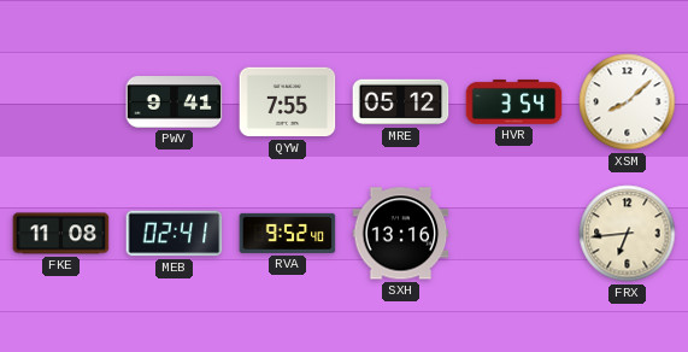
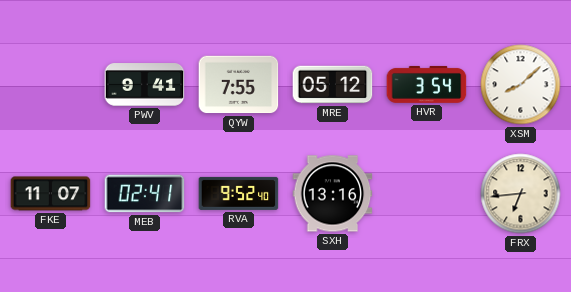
FKE: 11:08 -> 11:07 (51, 194)
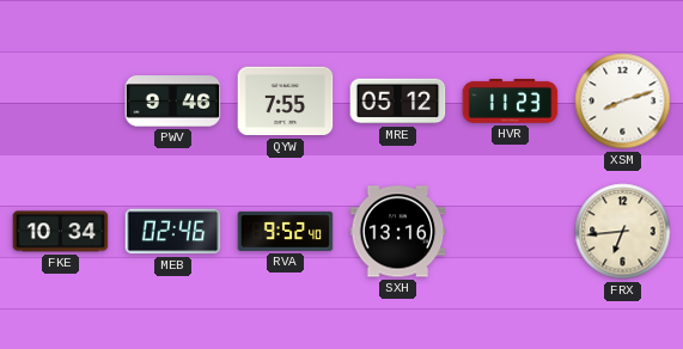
PWV: 9:41 -> 9:46 (173, 102)
HVR: 3:54 -> 11:23 (511, 100)
XSM: 8:08 -> 8:12 (623, 102)
FKE: 11:07 -> 10:34 (61, 232)
MEB: 02:41 -> 02:46 (173, 232)
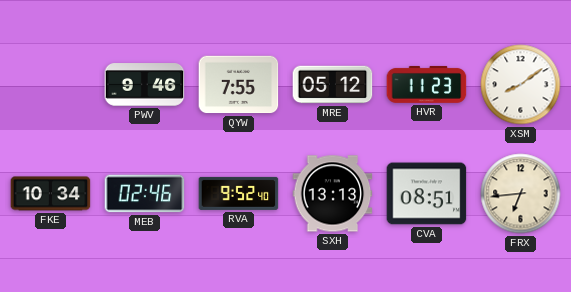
XSM: 8:12 -> 8:09 (521, 85)
SXH: 13:16 -> 13:13 (333, 194)
CVA: none -> 08:51 (427, 194)
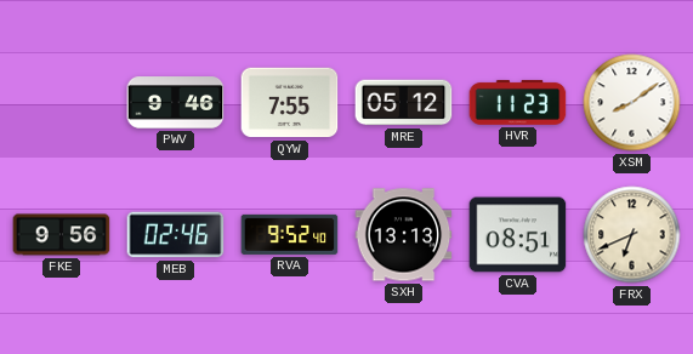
FKE: 10:34 -> 9:56 (62, 235)
FRX: 6:44 -> 6:41 (632, 235)
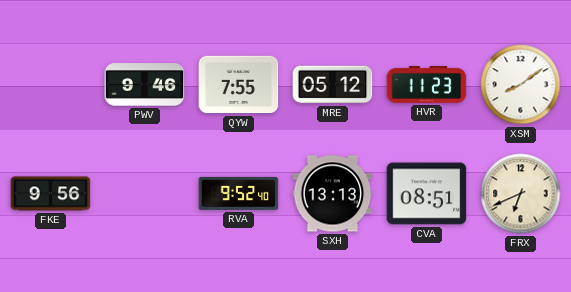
MEB: 02:46 -> none (176, 235)
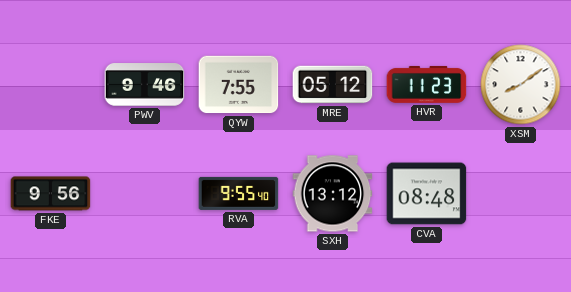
RVA: 9:52 -> 9:55 (239, 193)
SXH: 13:13 -> 13:12 (333, 194)
CVA: 08:51 -> 08:48 (427, 194)
FRX: 6:41 -> none (521, 194)
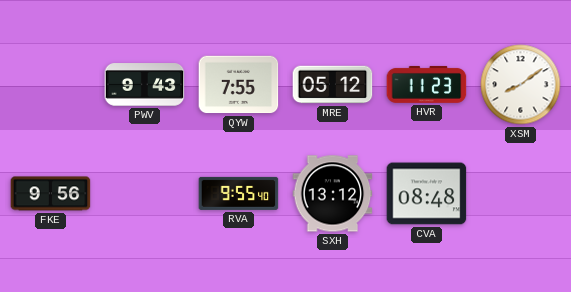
PWV: 9:46 -> 9:43 (145, 85)
